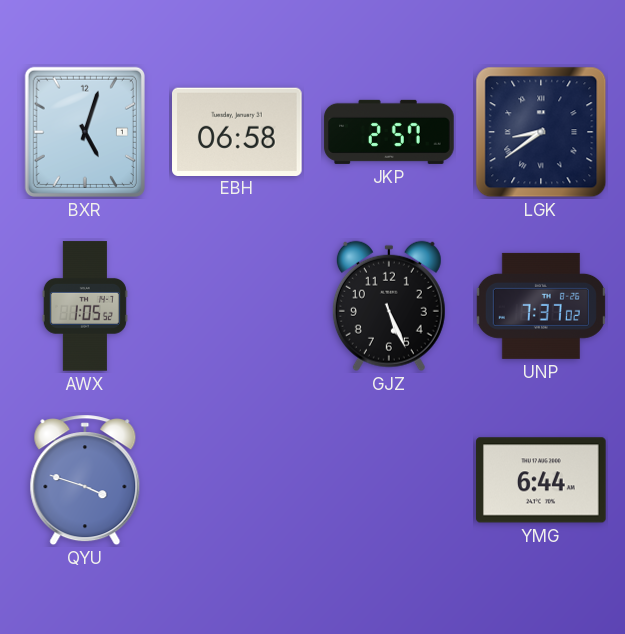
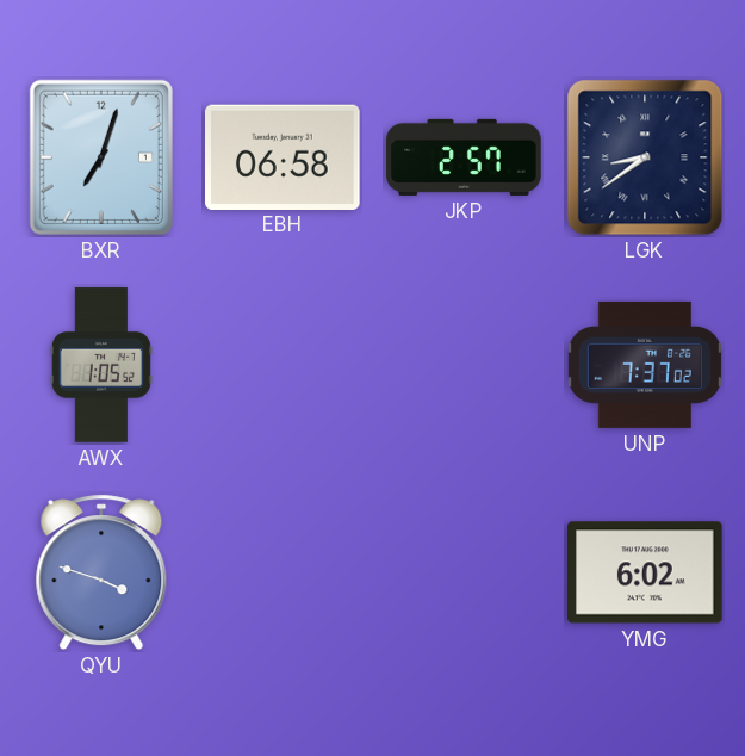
BXR: 5:03 -> 7:03 (101, 157)
GJZ: 5:26 -> none (389, 306)
YMG: 6:44 -> 6:02 (645, 572)
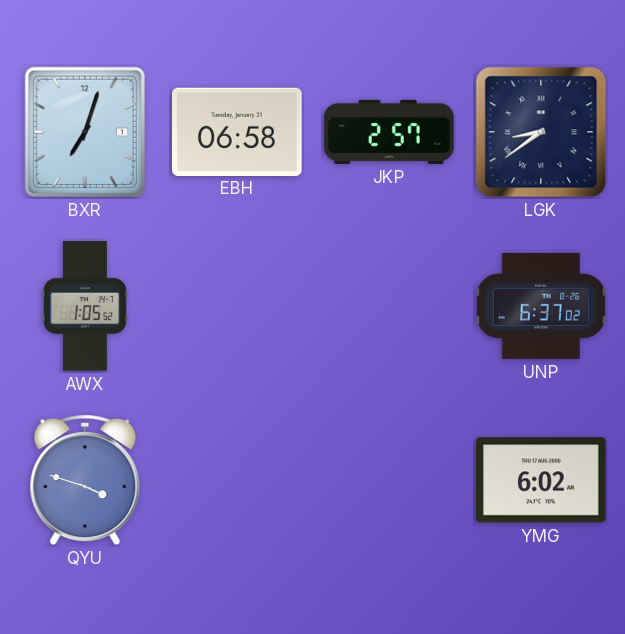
UNP: 7:37 -> 6:37 (541, 306)
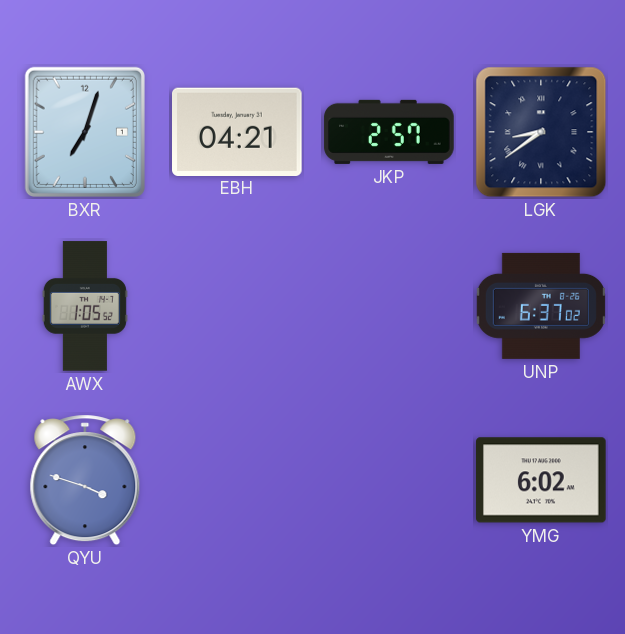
EBH: 06:58 -> 04:21 (238, 131)
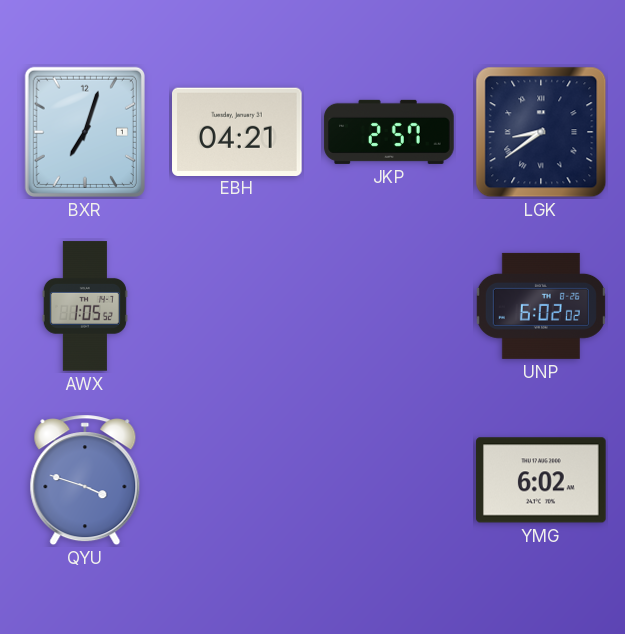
UNP: 6:37 -> 6:02 (541, 306)
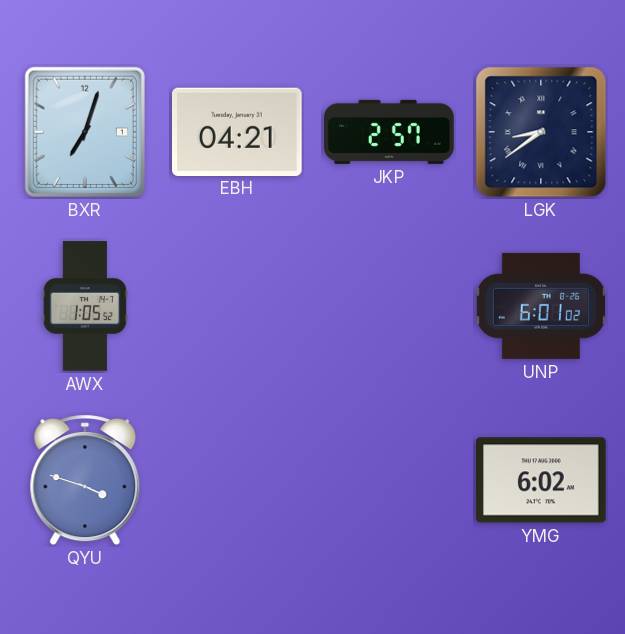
UNP: 6:02 -> 6:01 (541, 306)
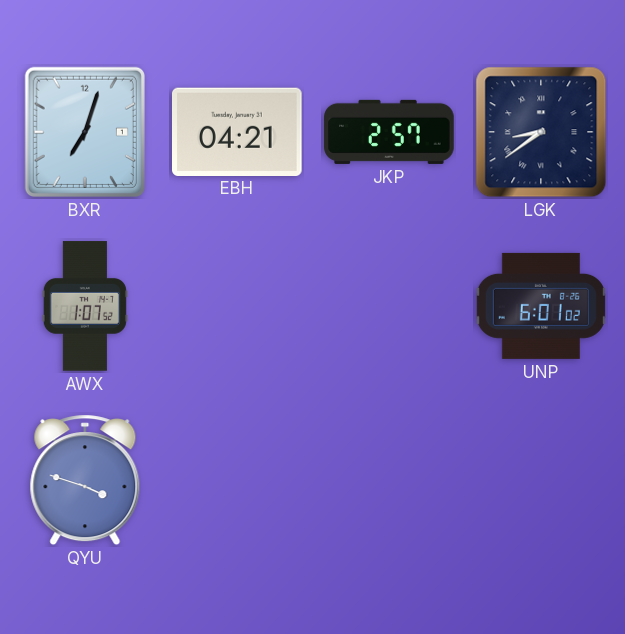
AWX: 1:05 -> 1:07 (85, 306)
YMG: 6:02 -> none (541, 480)
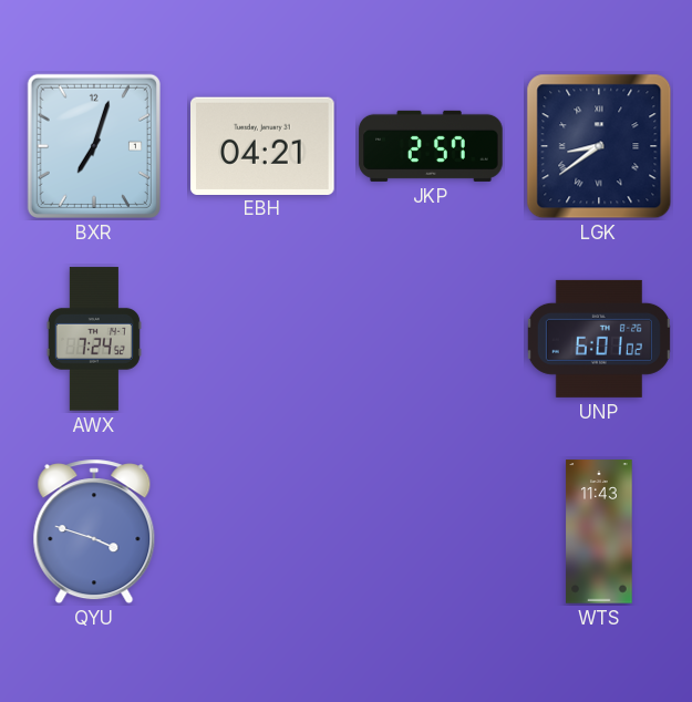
AWX: 1:07 -> 7:24 (94, 339)
WTS: none -> 11:43 (599, 531)
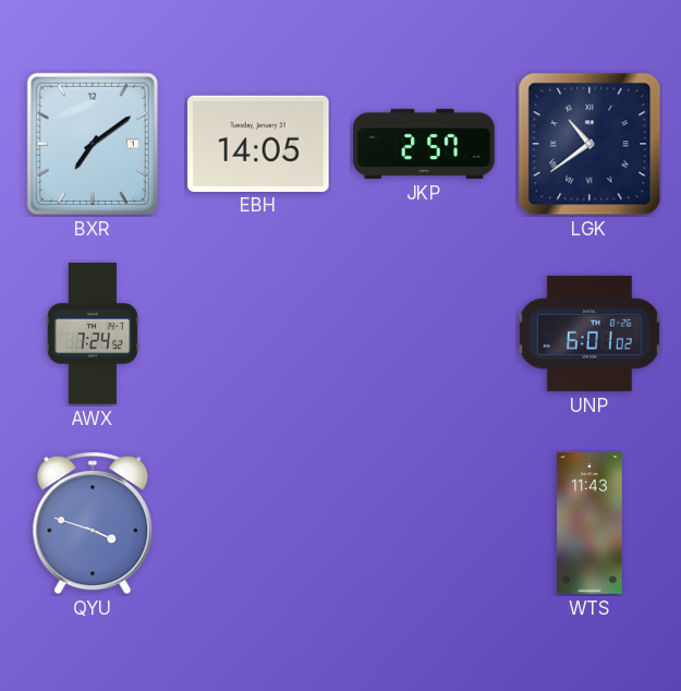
BXR: 7:03 -> 7:09 (93, 144)
EBH: 04:21 -> 14:05 (259, 143)
LGK: 8:39 -> 10:39 (589, 144)
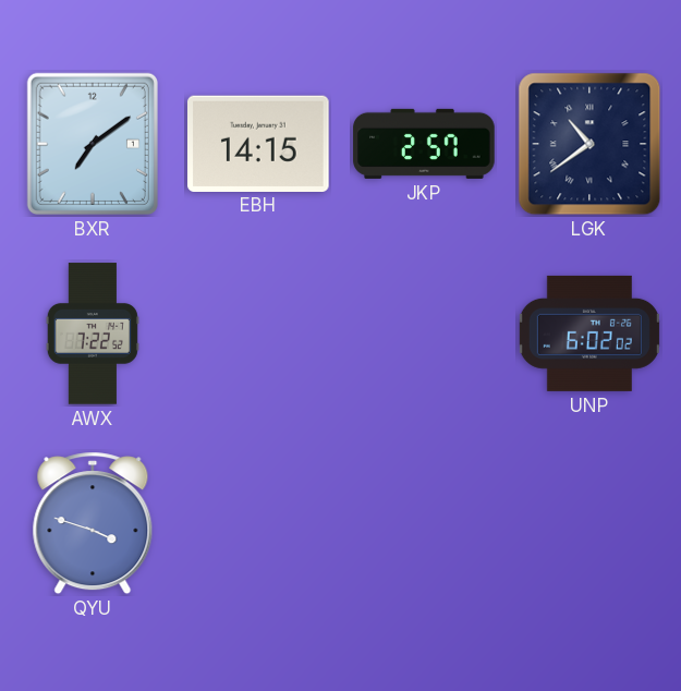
EBH: 14:05 -> 14:15 (259, 143)
AWX: 7:24 -> 7:22 (93, 334)
UNP: 6:01 -> 6:02 (589, 334)
WTS: 11:43 -> none (589, 523)
